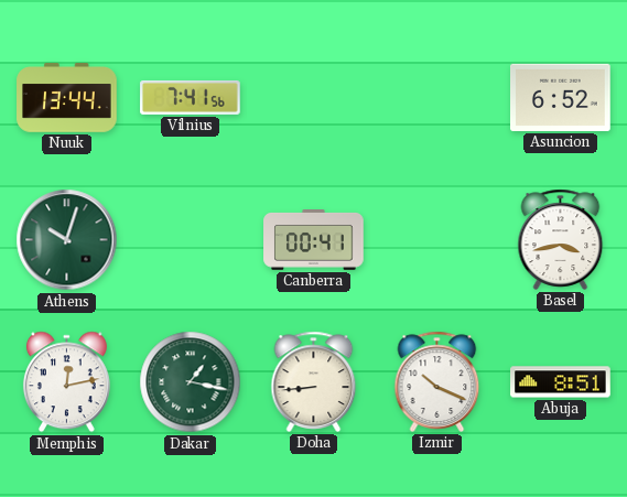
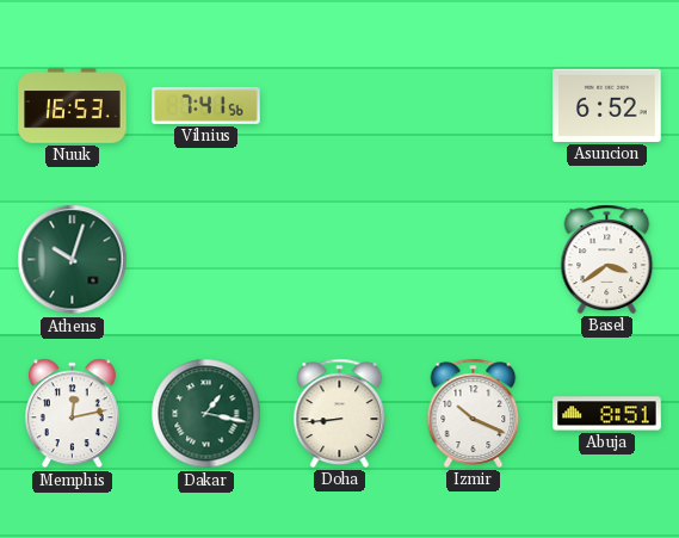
Nuuk: 13:44 -> 16:53 (73, 106)
Canberra: 00:41 -> none (314, 240)
Basel: 3:43 -> 3:39 (607, 259)
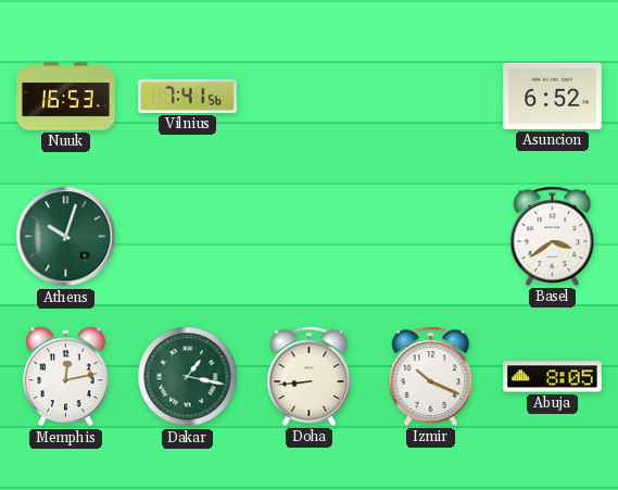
Abuja: 8:51 -> 8:05 (553, 377)
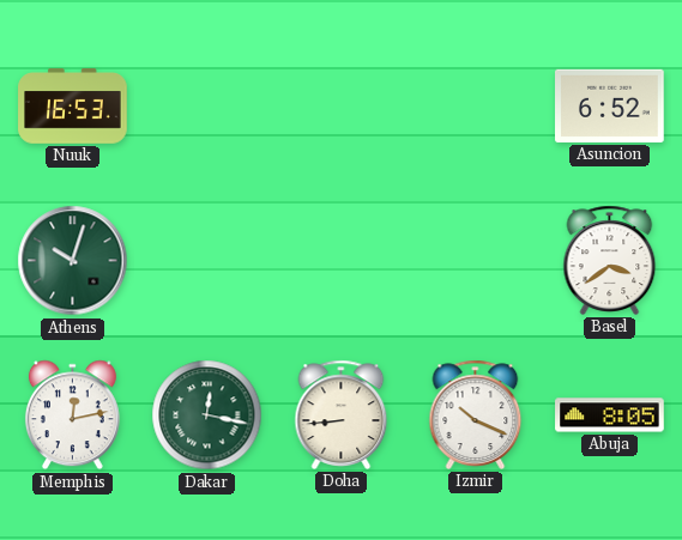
Vilnius: 7:41 -> none (188, 96)
Dakar: 1:17 -> 12:17 (207, 415)
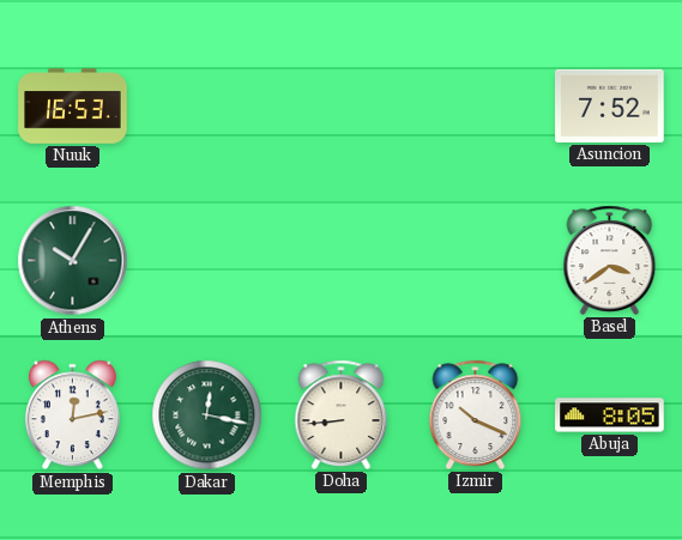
Asuncion: 6:52 -> 7:52 (610, 105)
Athens: 10:03 -> 10:05 (73, 261)
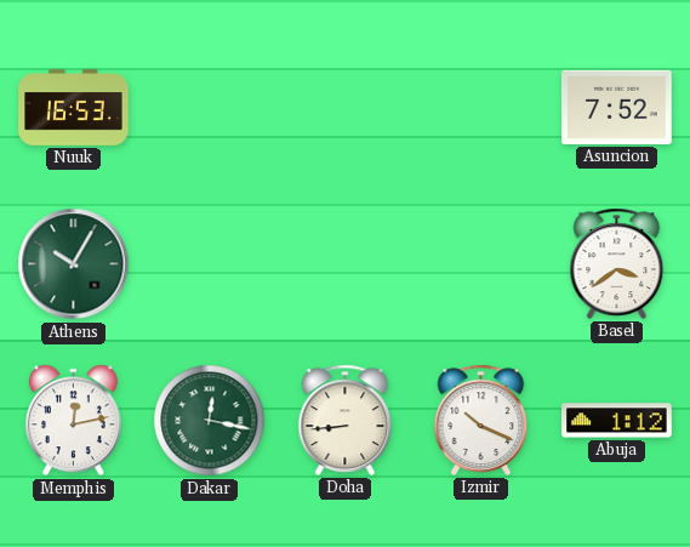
Abuja: 8:05 -> 1:12 (617, 421)
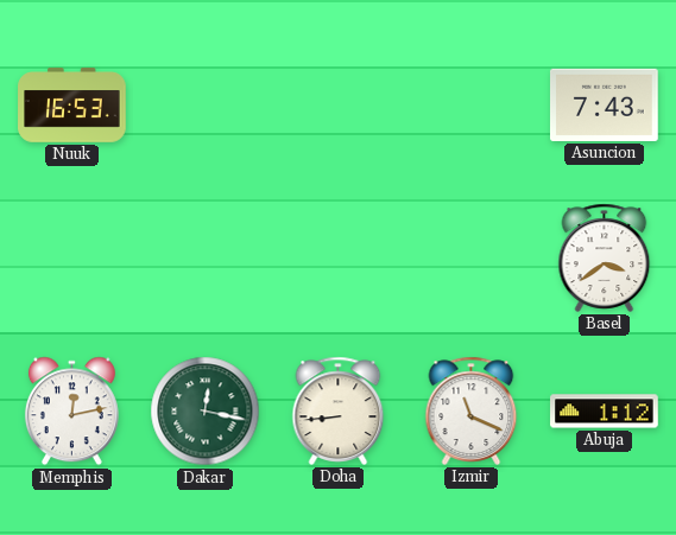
Asuncion: 7:52 -> 7:43 (605, 104)
Athens: 10:05 -> none (74, 264)
Izmir: 10:19 -> 11:19 (472, 410)
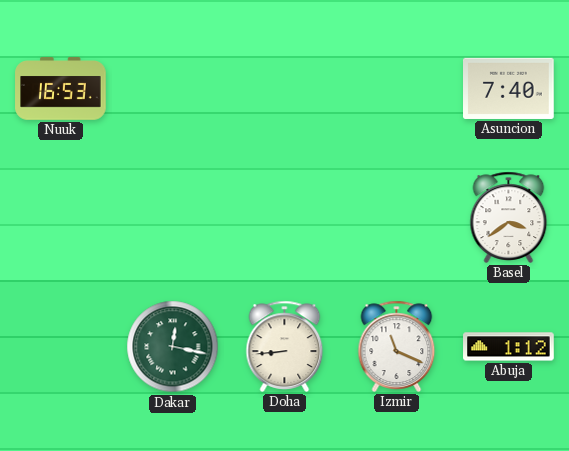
Asuncion: 7:43 -> 7:40 (509, 88)
Memphis: 12:13 -> none (71, 412)
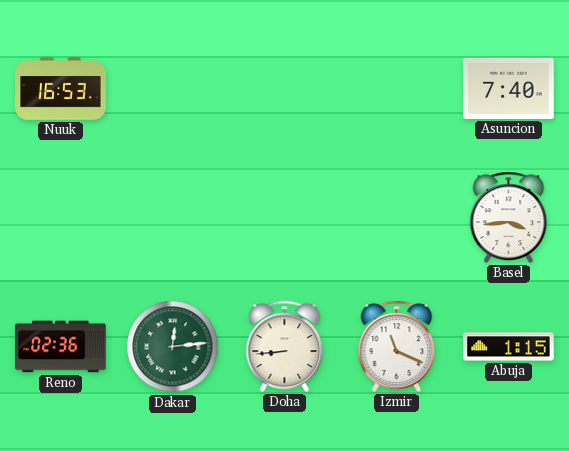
Basel: 3:39 -> 3:44 (509, 217)
Reno: none -> 02:36 (61, 347)
Dakar: 12:17 -> 12:14 (173, 347)
Abuja: 1:12 -> 1:15 (509, 347)
